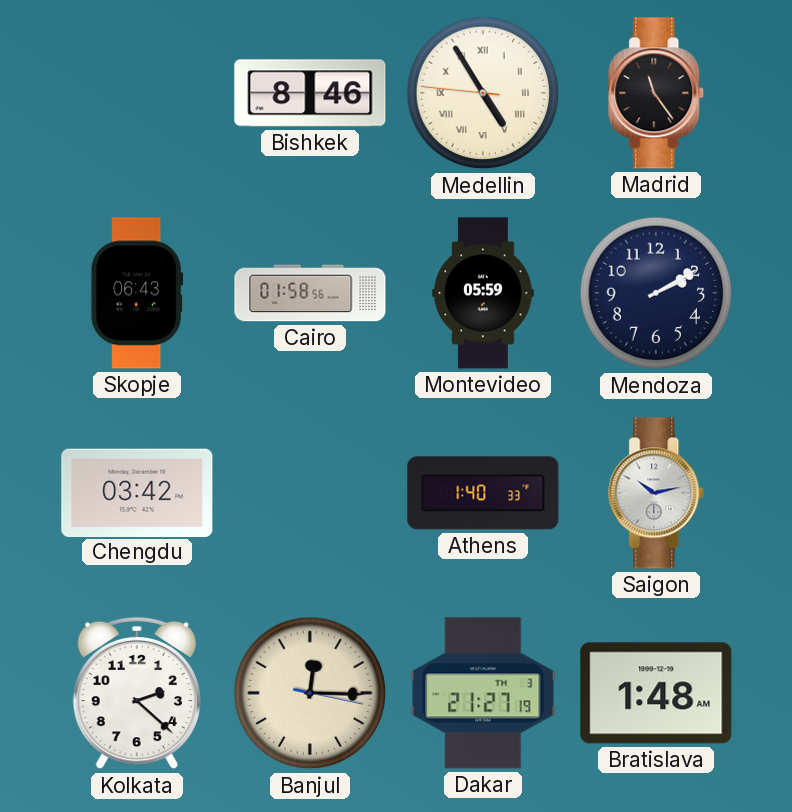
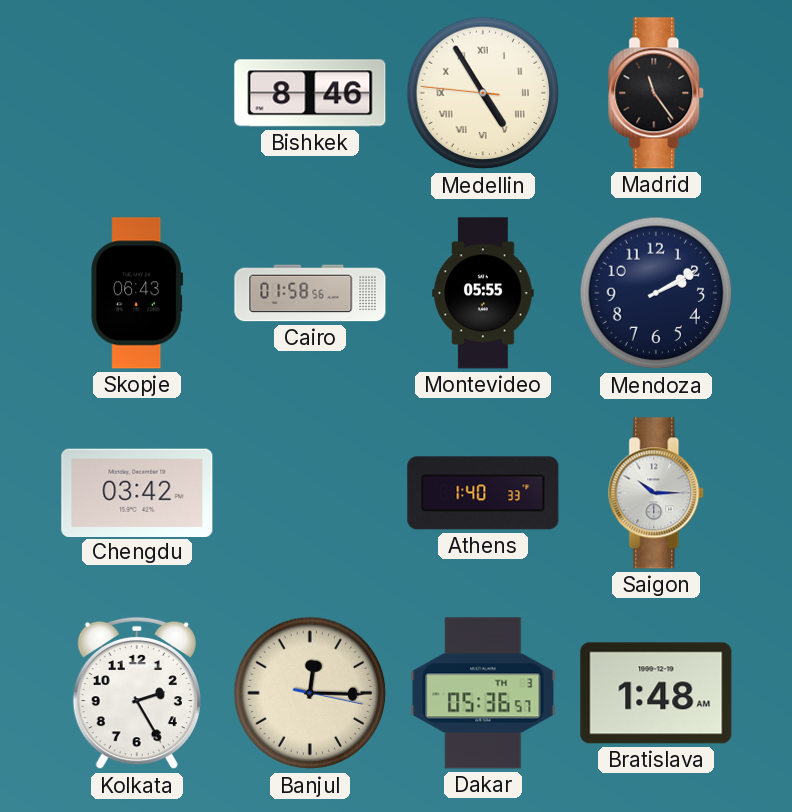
Montevideo: 05:59 -> 05:55 (483, 293)
Saigon: 10:13 -> 10:15 (657, 493)
Kolkata: 2:22 -> 2:25 (137, 693)
Dakar: 21:27 -> 05:36 (483, 693)
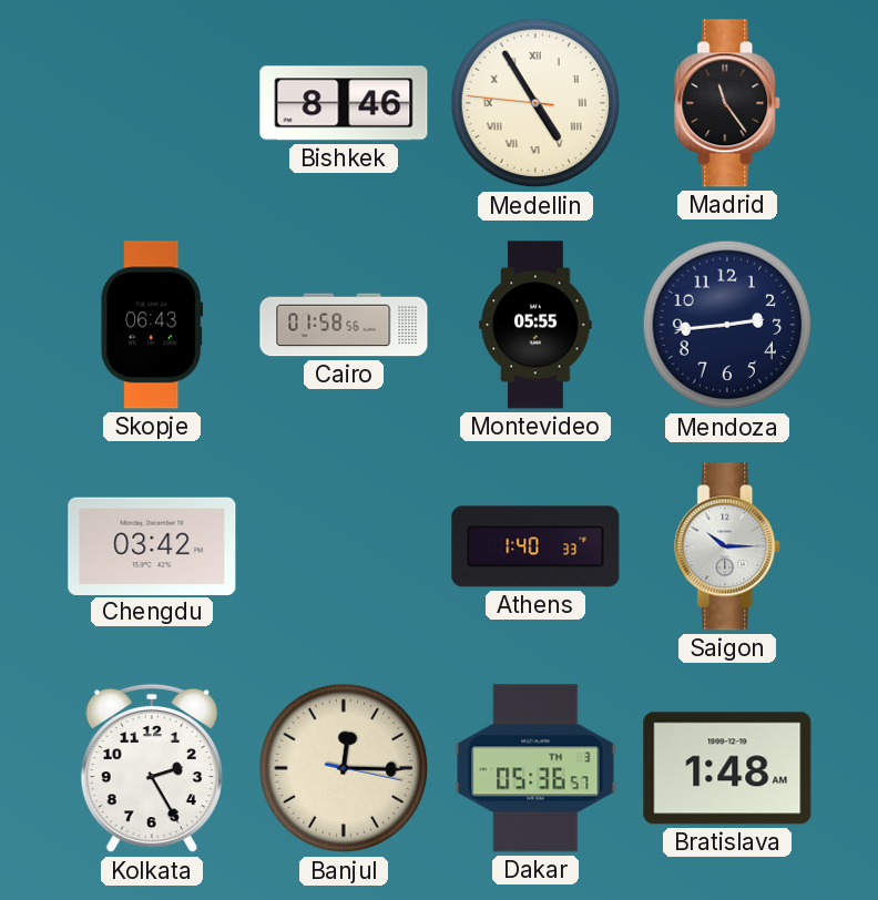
Mendoza: 2:10 -> 2:44 (727, 325)
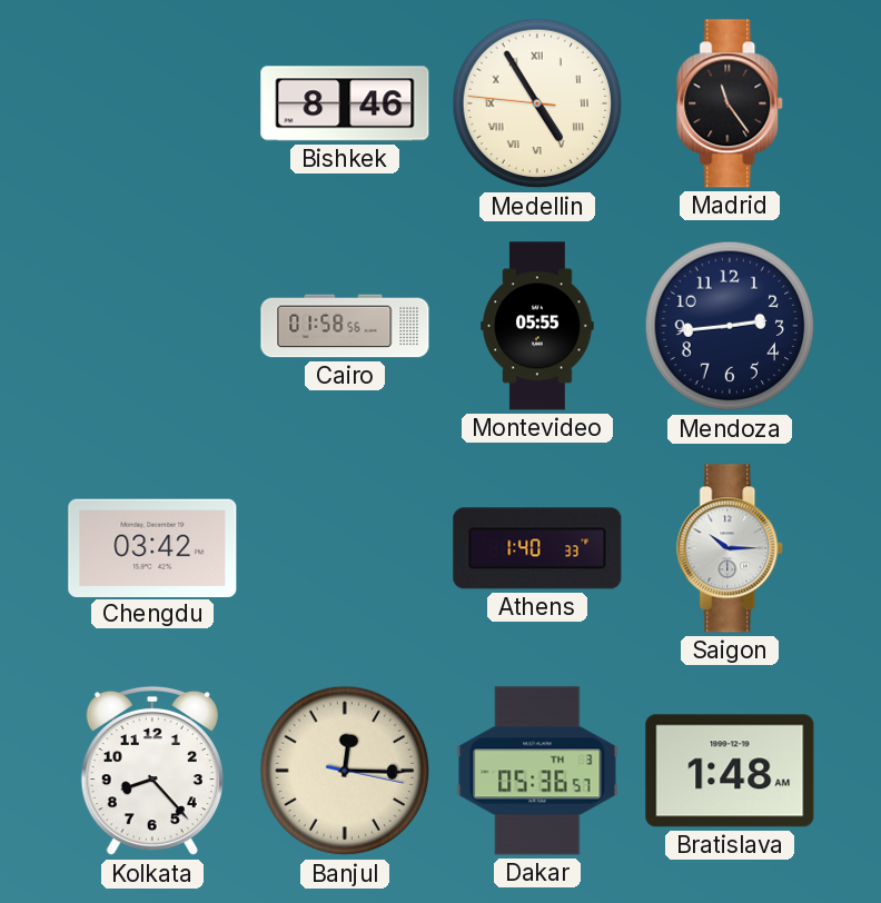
Skopje: 06:43 -> none (152, 325)
Kolkata: 2:25 -> 8:23 (152, 771)
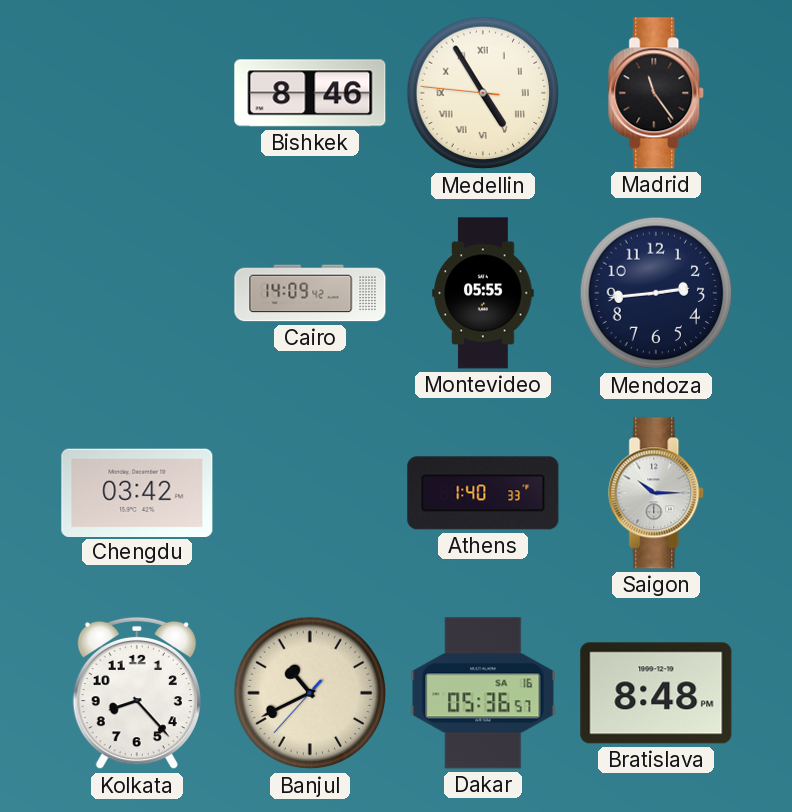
Cairo: 01:58 -> 14:09 (310, 293)
Banjul: 12:15 -> 10:40 (310, 693)
Dakar date: TH 3 -> SA 16 (483, 693)
Bratislava: 1:48 -> 8:48 (656, 693)
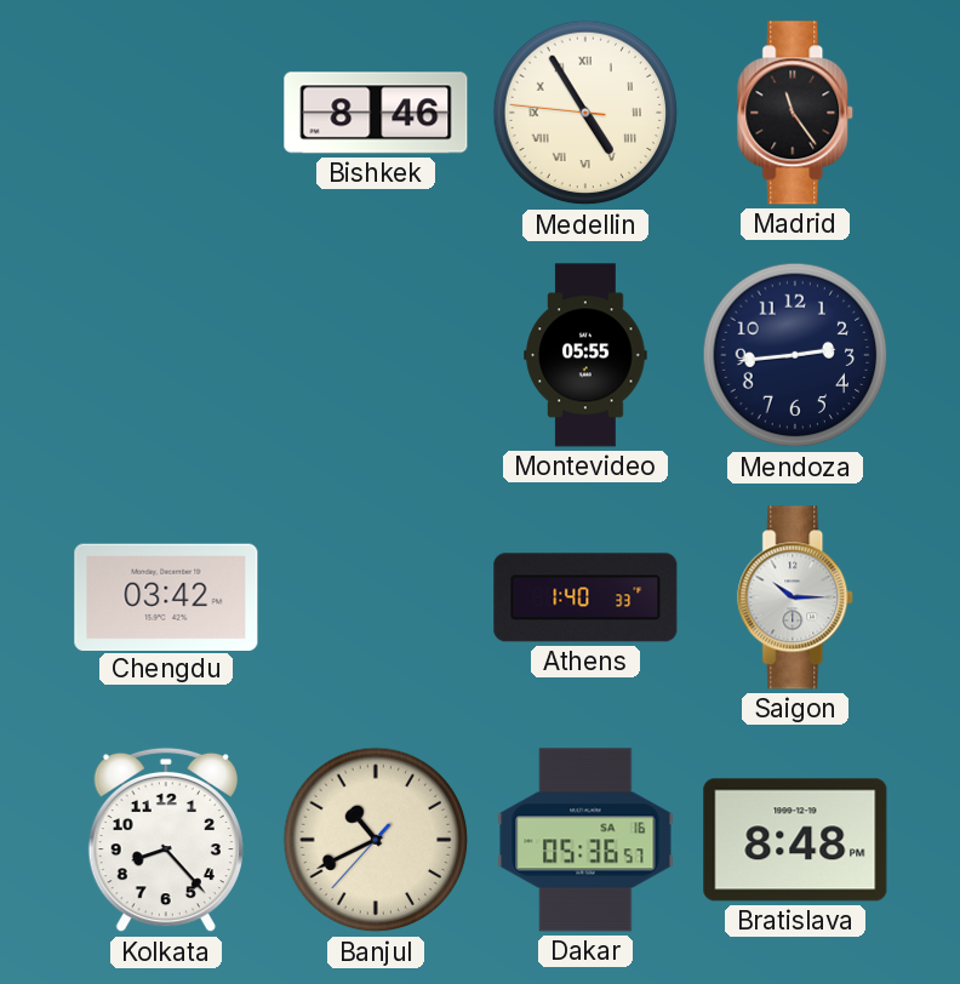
Cairo: 14:09 -> none (310, 293)
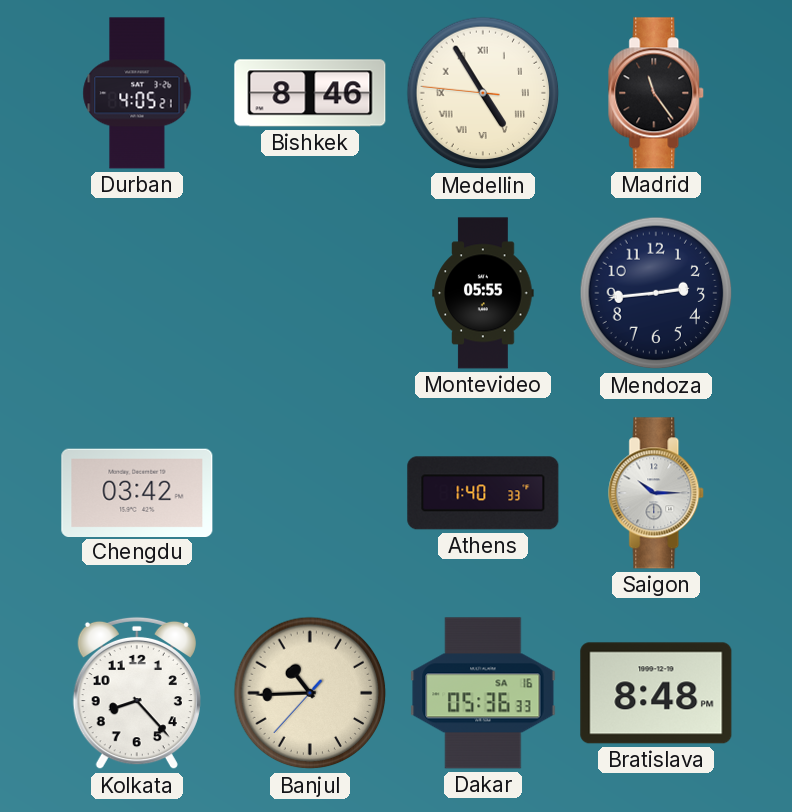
Durban: none -> 4:05 (137, 93)
Banjul: 10:40 -> 10:44 (310, 693)
Dakar: 05:36:57 -> 05:36:33 (483, 693)
